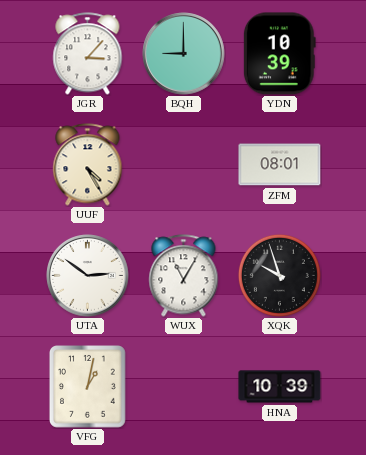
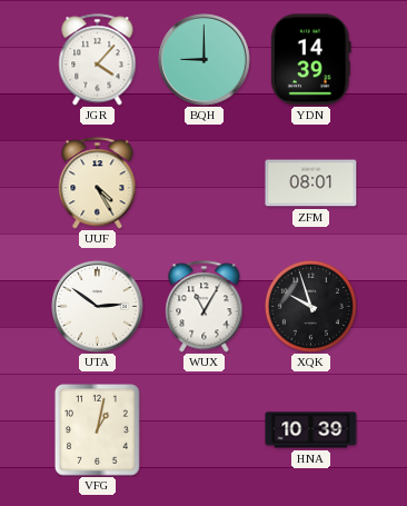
JGR: 3:07 -> 4:07 (98, 60)
YDN: 10:39 -> 14:39 (310, 60)
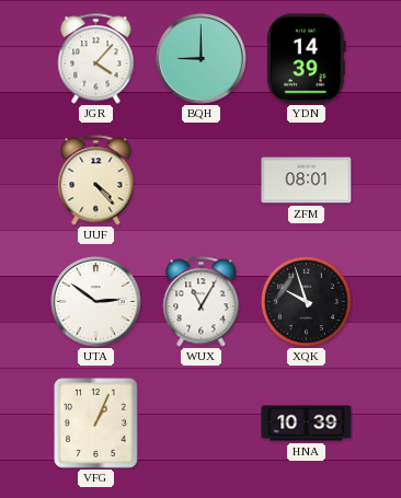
UUF: 4:25 -> 4:23 (96, 181)
VFG: 1:02 -> 1:04 (96, 424)
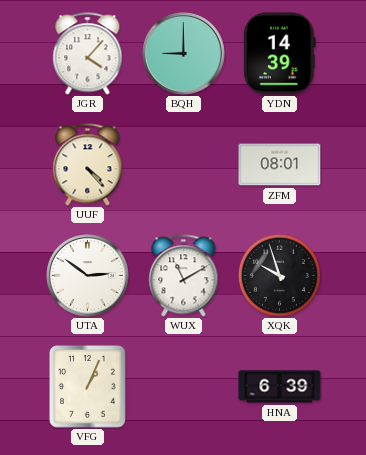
WUX: 11:05 -> 11:10 (184, 276)
HNA: 10:39 -> 6:39 (280, 387)
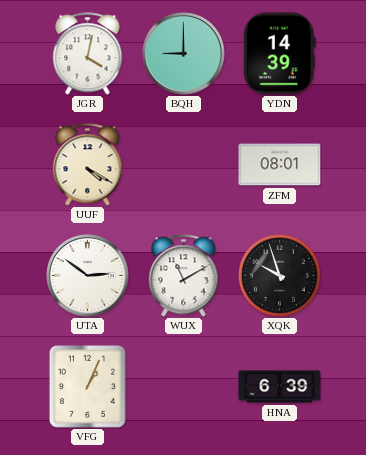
JGR: 4:07 -> 4:02 (88, 54)
UUF: 4:23 -> 4:20 (88, 165)
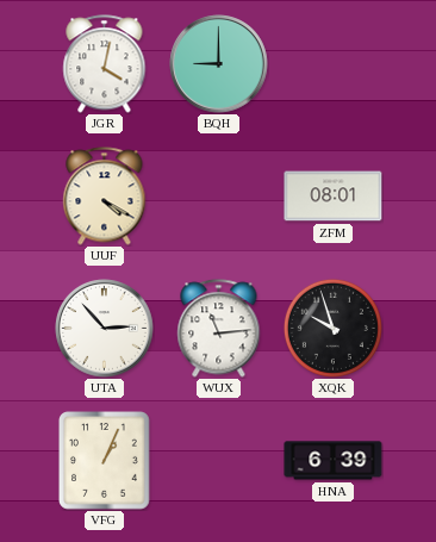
YDN: 14:39 -> none (279, 54)
UTA: 2:51 -> 2:53 (105, 329)
WUX: 11:10 -> 11:14 (219, 329)
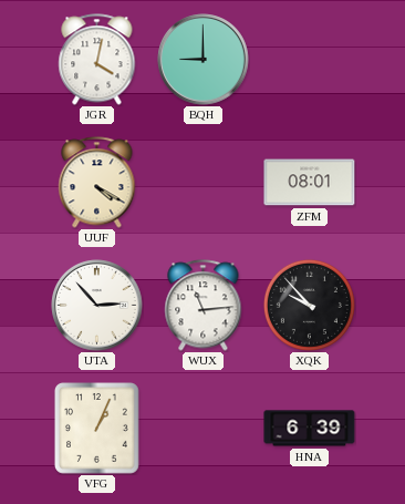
XQK: 9:57 -> 9:53 (309, 305)
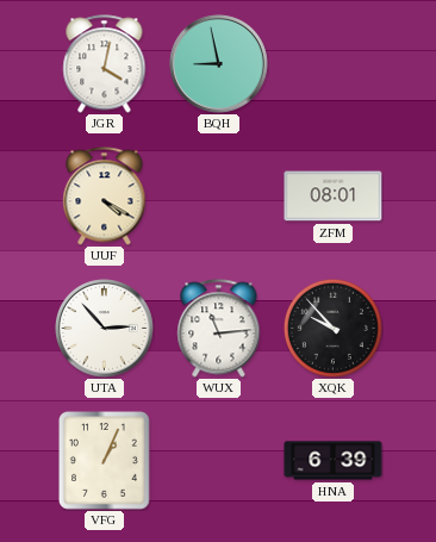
BQH: 9:00 -> 8:58 (219, 64)
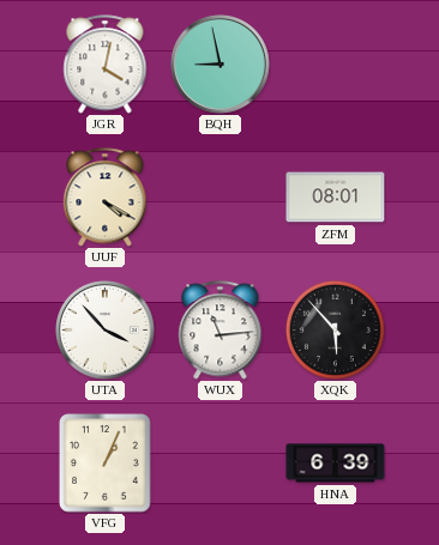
UTA: 2:53 -> 3:53 (106, 331)
XQK: 9:53 -> 5:53 (335, 329)
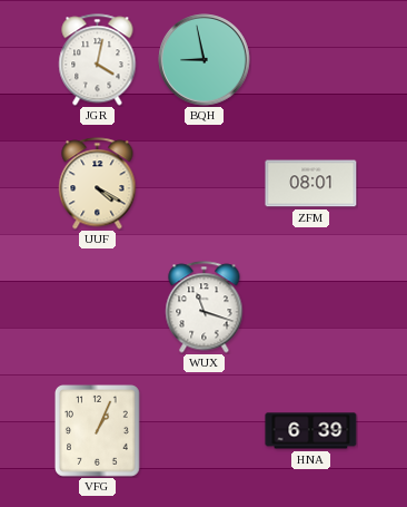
UTA: 3:53 -> none (106, 331)
WUX: 11:14 -> 11:18 (205, 308)
XQK: 5:53 -> none (335, 329)
